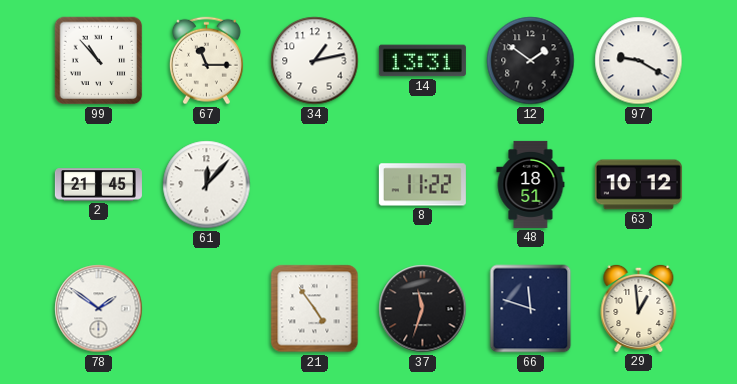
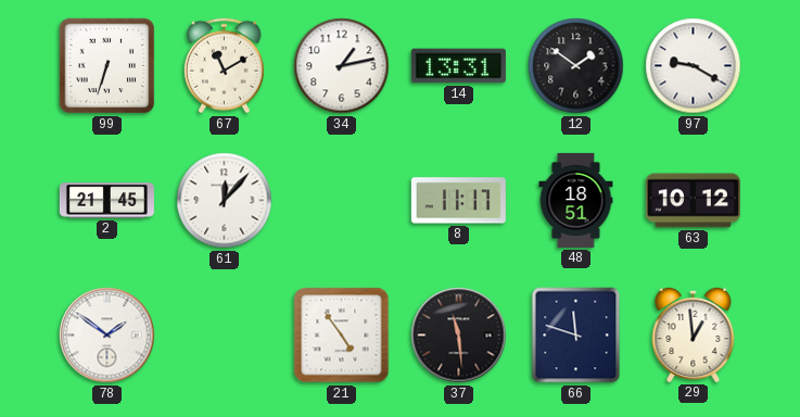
99: 10:53 -> 6:33 (107, 66)
67: 11:15 -> 11:10 (224, 66)
8: 11:22 -> 11:17 (458, 201)
37: 11:33 -> 11:29 (459, 336)
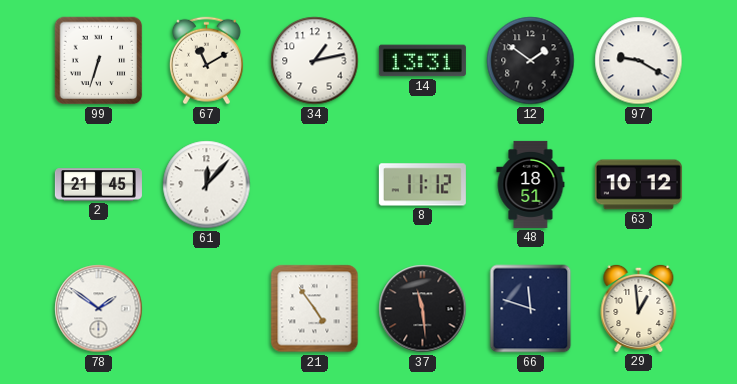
8: 11:17 -> 11:12 (422, 185)
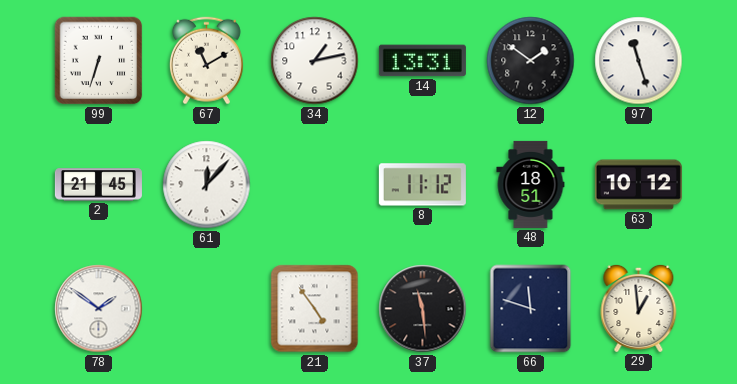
97: 9:20 -> 11:27 (639, 61)
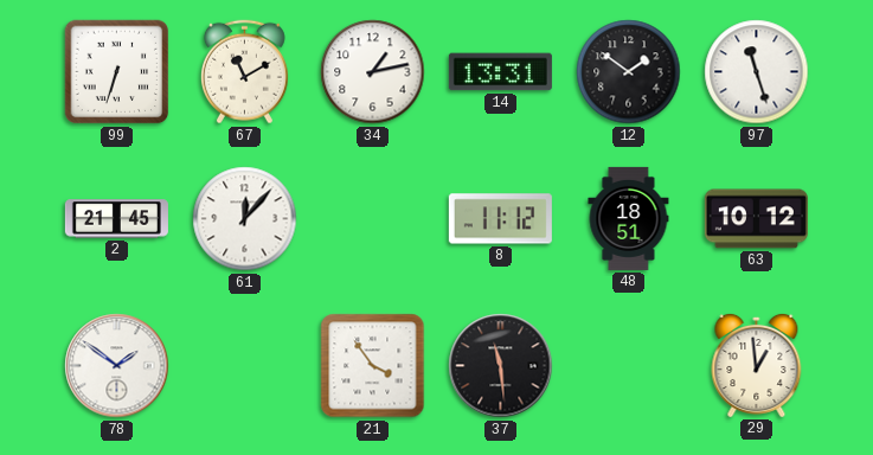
21: 4:54 -> 3:54 (373, 366)
66: 11:48 -> none (531, 309)
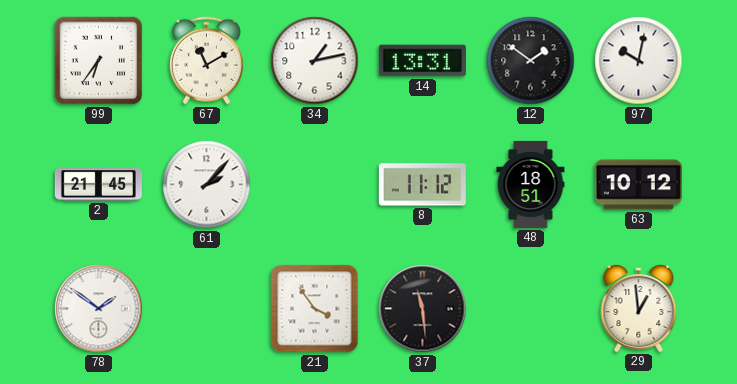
99: 6:33 -> 6:36 (99, 61)
97: 11:27 -> 10:02 (639, 61)
61: 12:07 -> 2:07 (207, 185)
